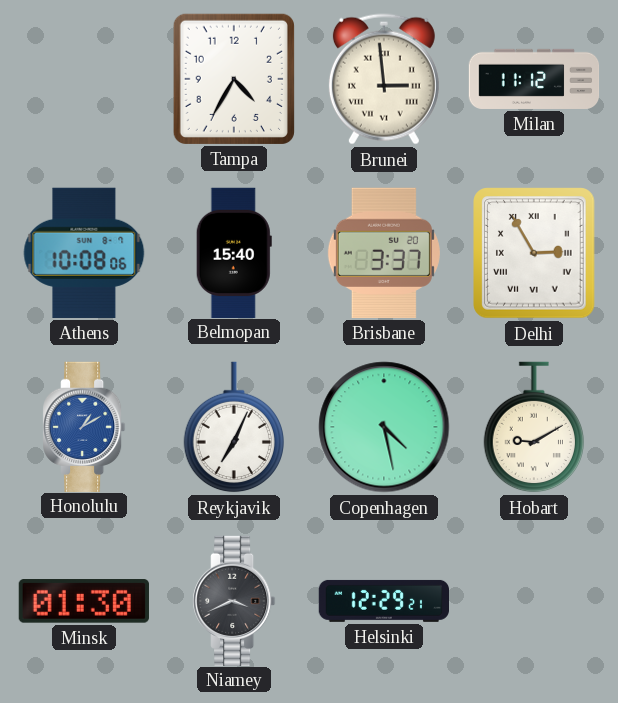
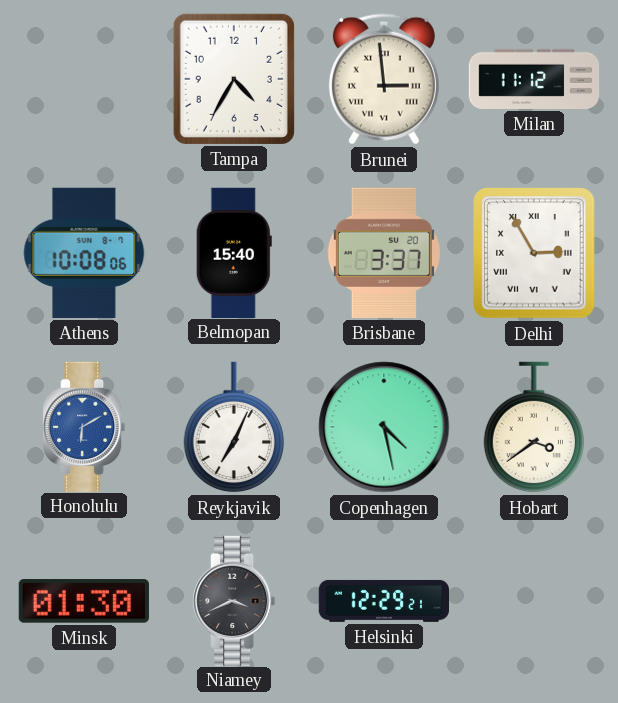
Honolulu: 1:10 -> 6:10 (85, 426)
Hobart: 9:10 -> 3:39 (533, 427)
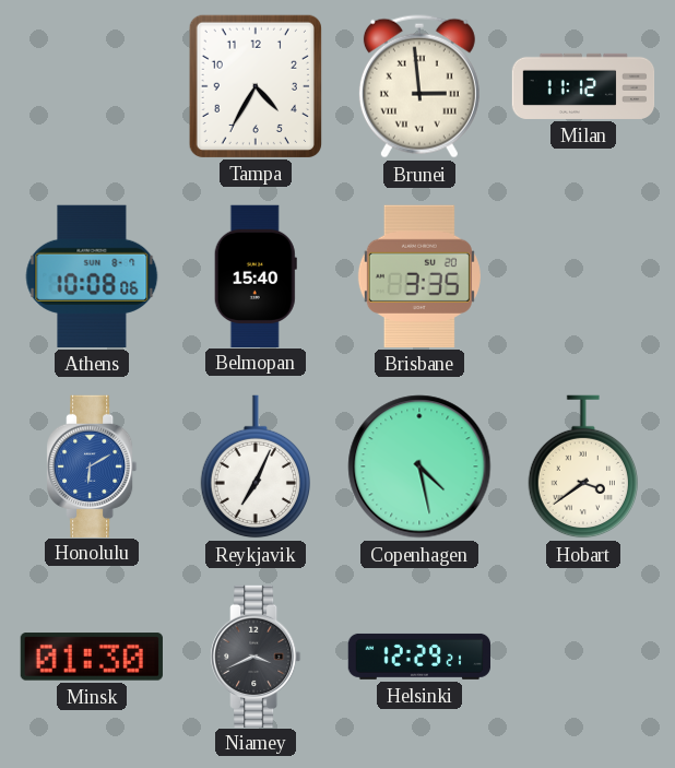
Brisbane: 3:37 -> 3:35 (419, 276)
Delhi: 2:55 -> none (534, 253)
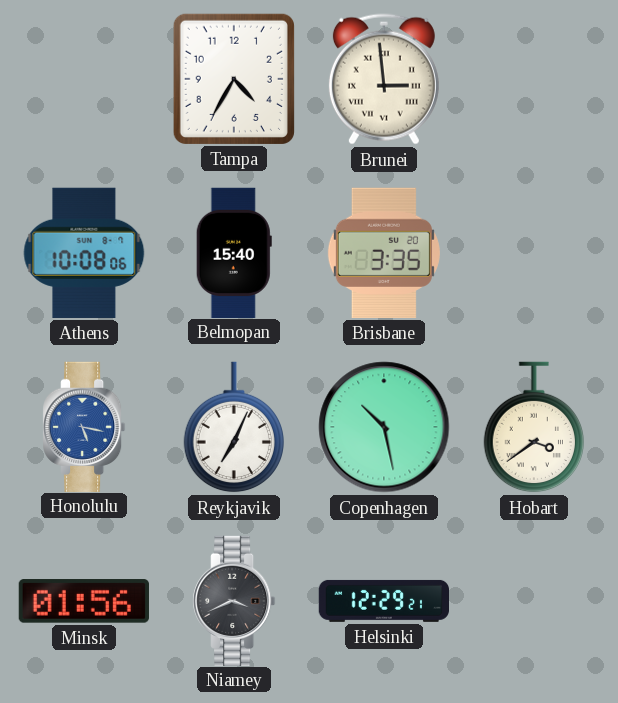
Milan: 11:12 -> none (583, 86)
Honolulu: 6:10 -> 5:17 (85, 426)
Copenhagen: 4:28 -> 10:28 (384, 427)
Minsk: 01:30 -> 01:56 (84, 601)
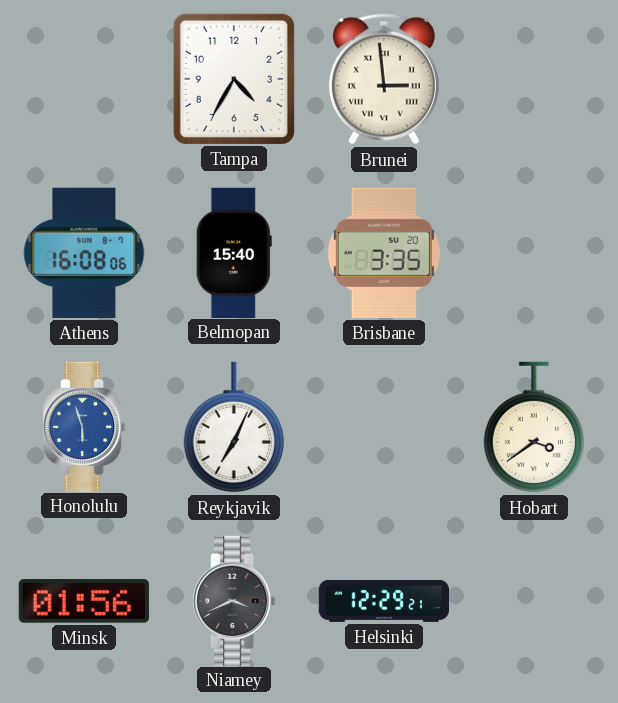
Athens: 10:08 -> 16:08 (84, 253)
Honolulu: 5:17 -> 5:57 (85, 426)
Copenhagen: 10:28 -> none (384, 427)
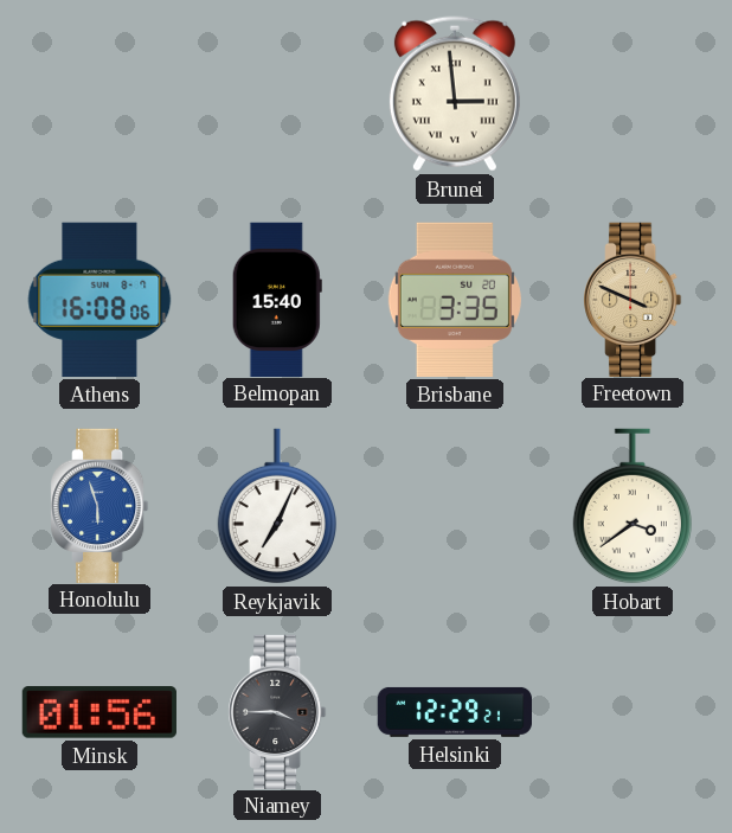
Tampa: 4:35 -> none (234, 79)
Freetown: none -> 3:49 (634, 299)
Niamey: 3:41 -> 3:45 (278, 711)
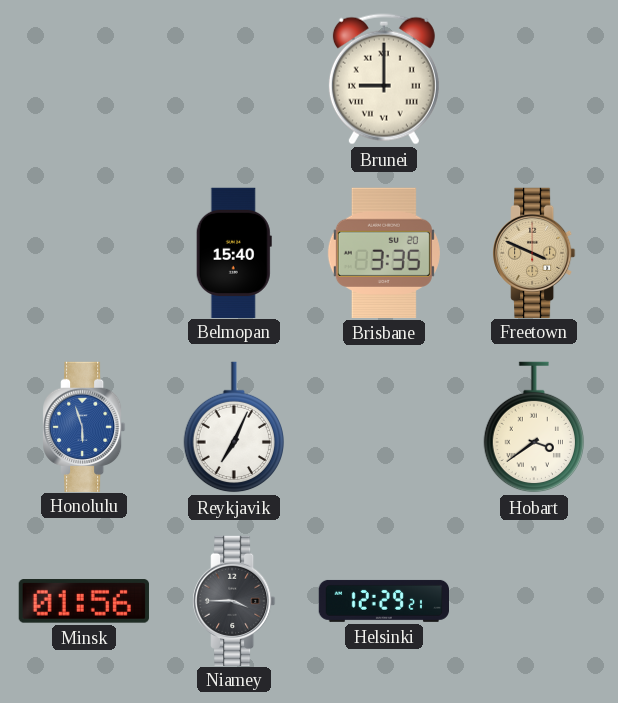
Brunei: 2:59 -> 9:00 (384, 79)
Athens: 16:08 -> none (99, 300)
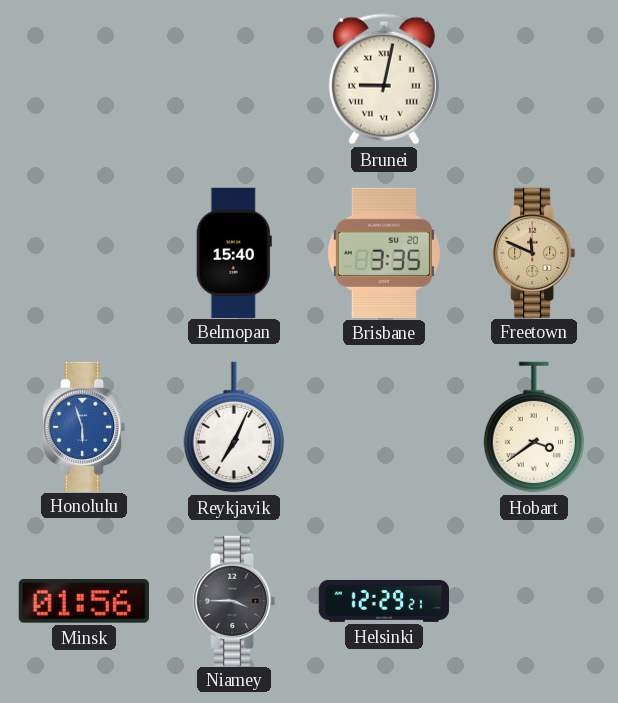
Brunei: 9:00 -> 9:02 (384, 79)
Freetown: 3:49 -> 11:49 (535, 252)
